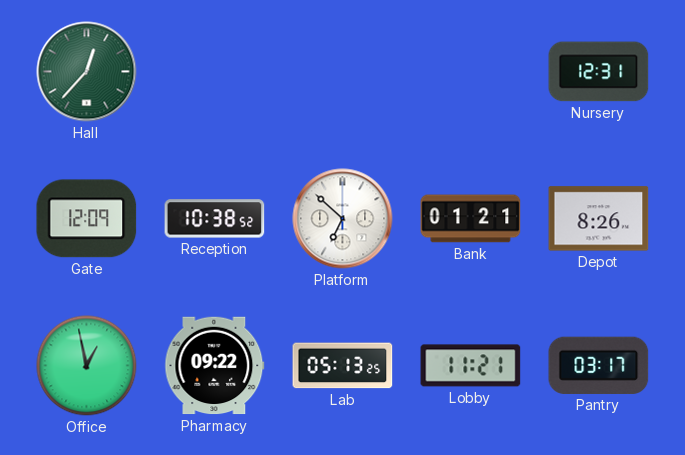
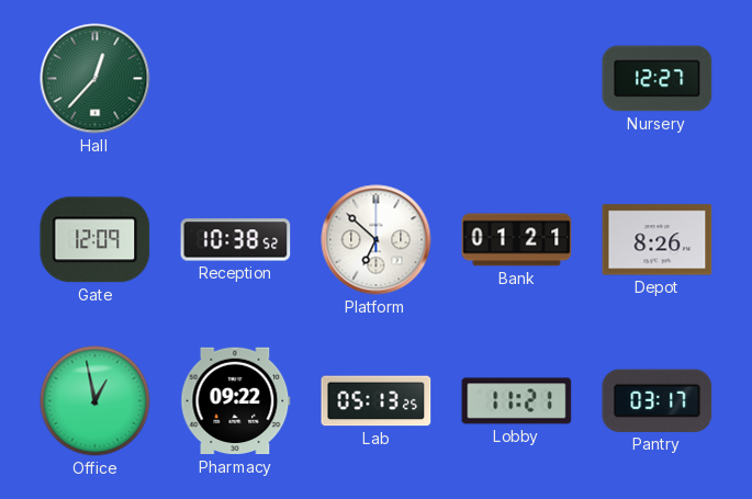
Nursery: 12:31 -> 12:27 (658, 79)
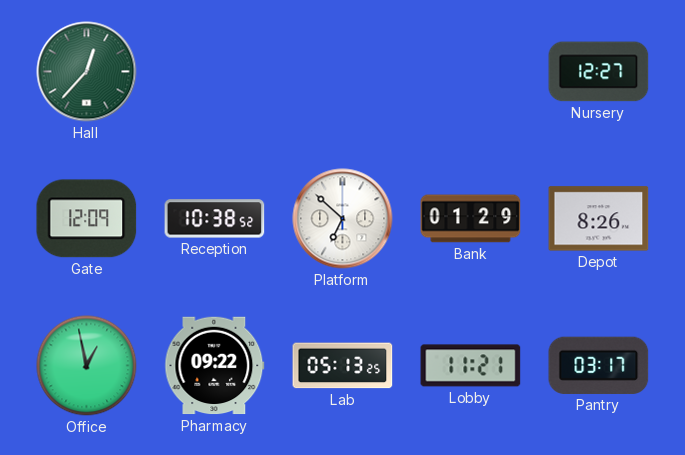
Bank: 01:21 -> 01:29 (471, 219)
